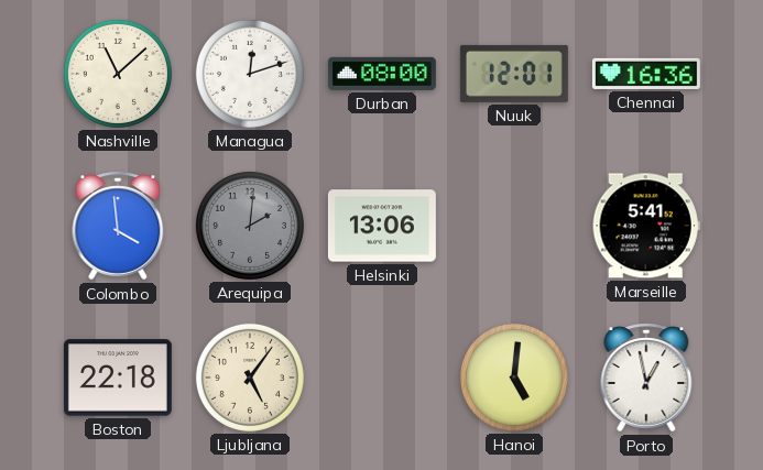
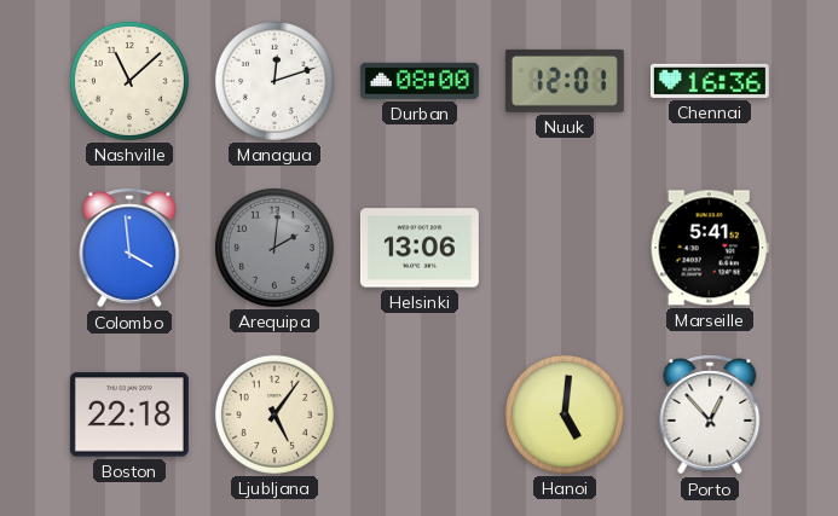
Porto: 12:58 -> 12:53 (710, 414)
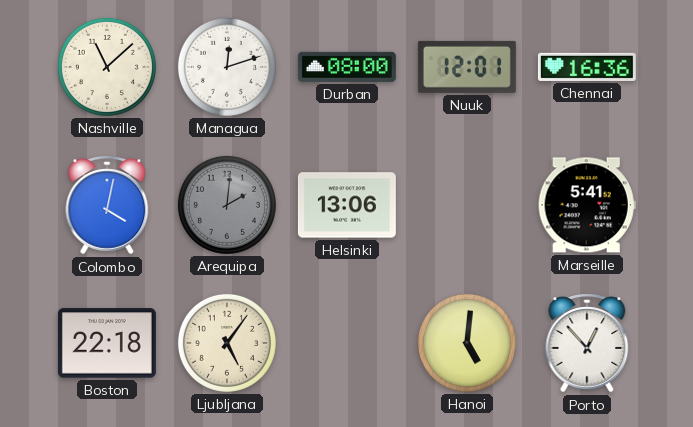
Colombo: 3:59 -> 4:02 (107, 205)
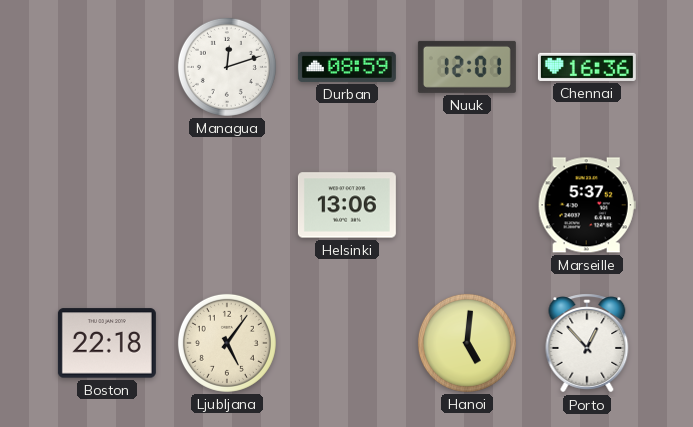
Nashville: 11:08 -> none (107, 67)
Durban: 08:00 -> 08:59 (347, 67)
Colombo: 4:02 -> none (107, 205)
Arequipa: 2:01 -> none (227, 205)
Marseille: 5:41 -> 5:37 (587, 205)
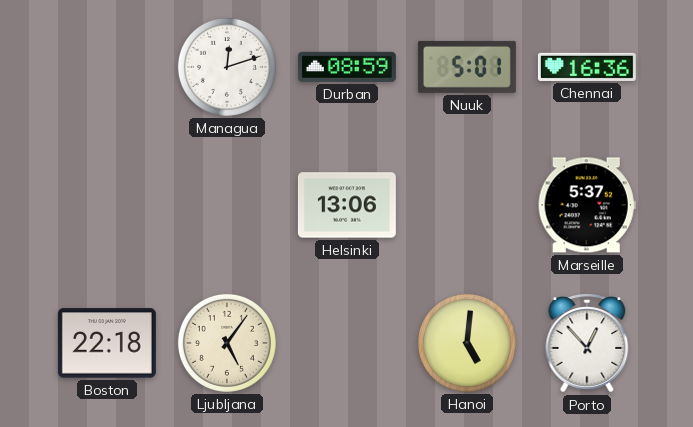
Nuuk: 12:01 -> 5:01 (467, 67)
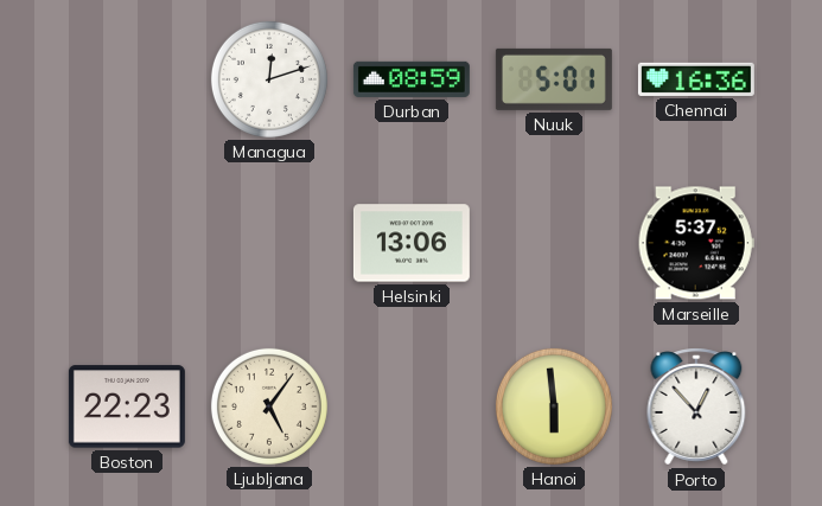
Boston: 22:18 -> 22:23 (127, 406)
Hanoi: 5:01 -> 5:59 (554, 406)
